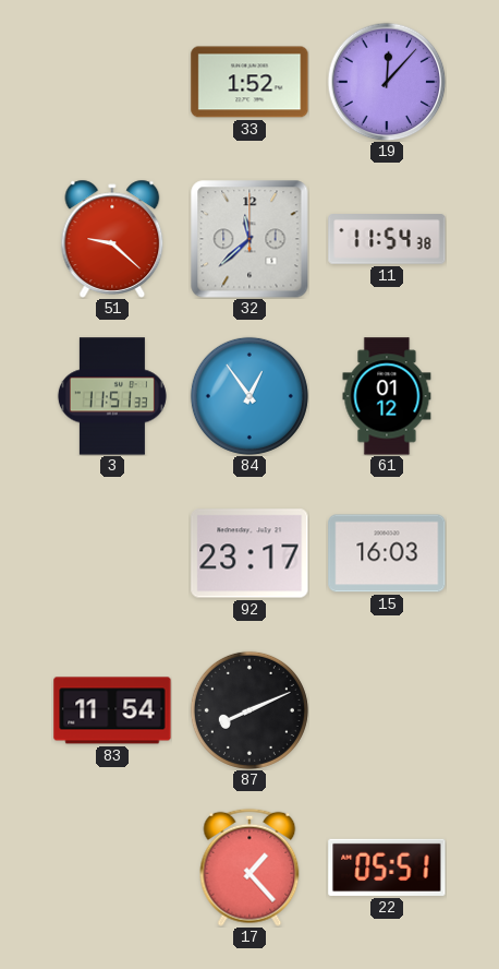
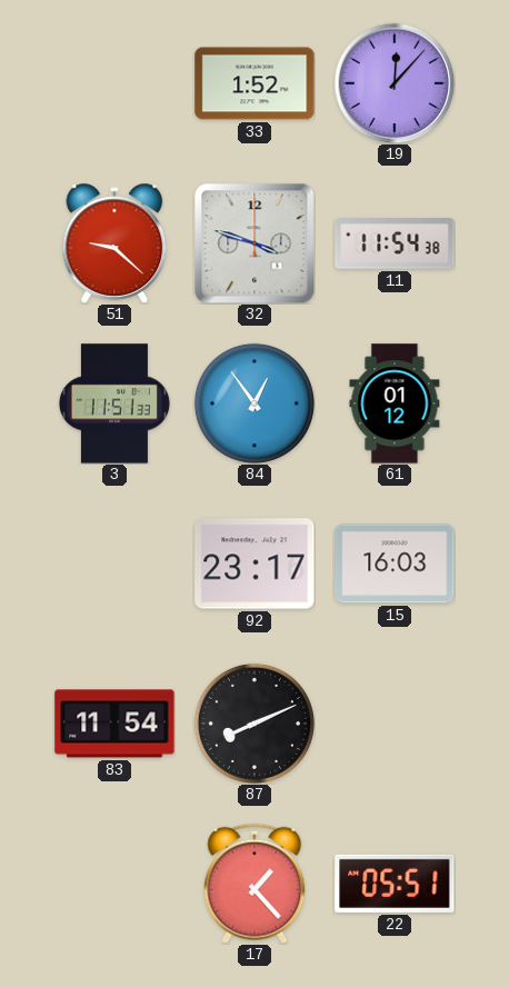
32: 11:38 -> 3:48 (255, 243)
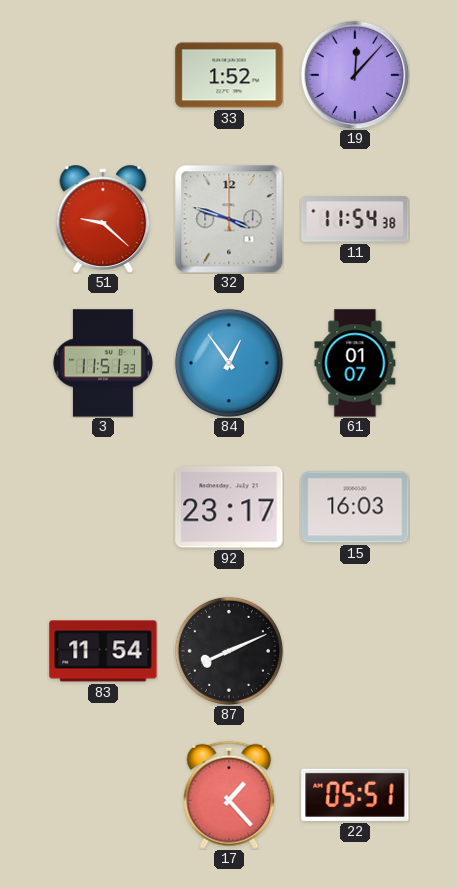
61: 01:12 -> 01:07 (355, 363)
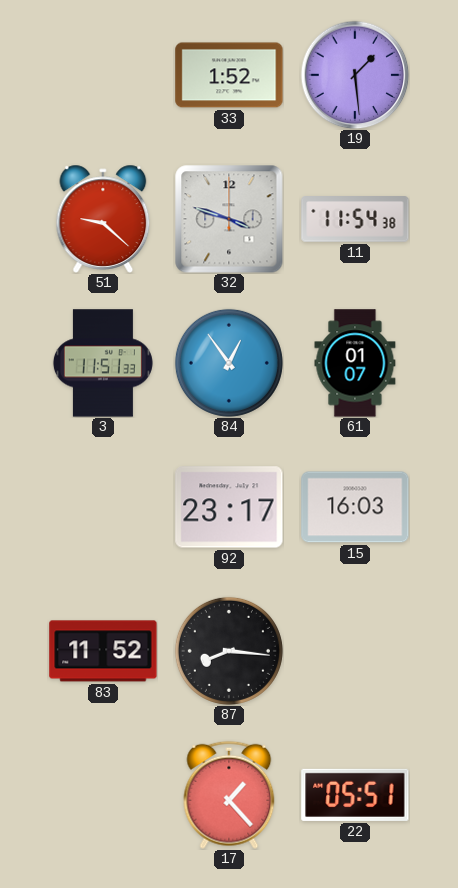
19: 12:07 -> 1:29 (355, 75)
83: 11:54 -> 11:52 (103, 651)
87: 8:11 -> 8:16 (229, 651)
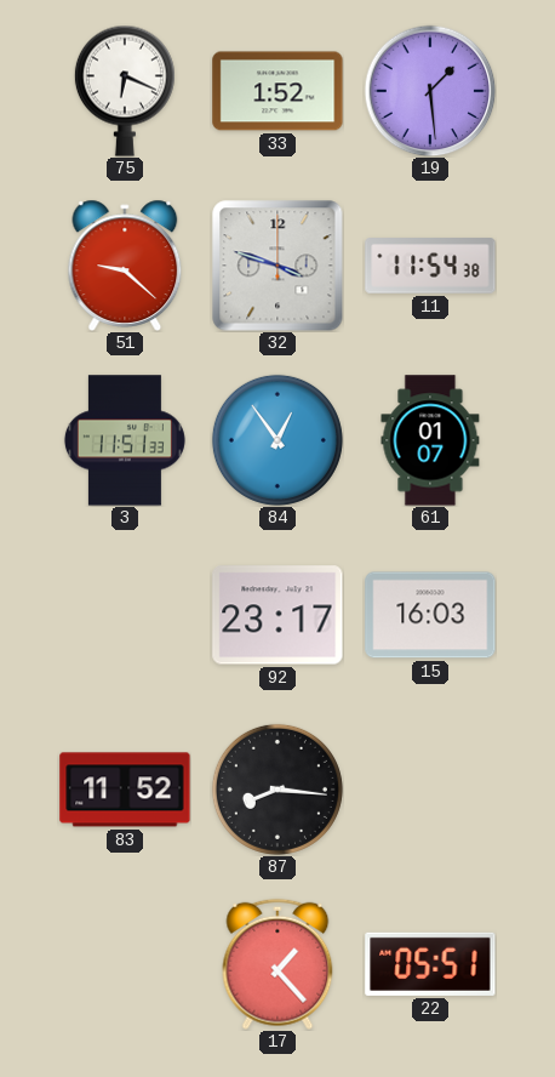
75: none -> 6:19 (125, 91)
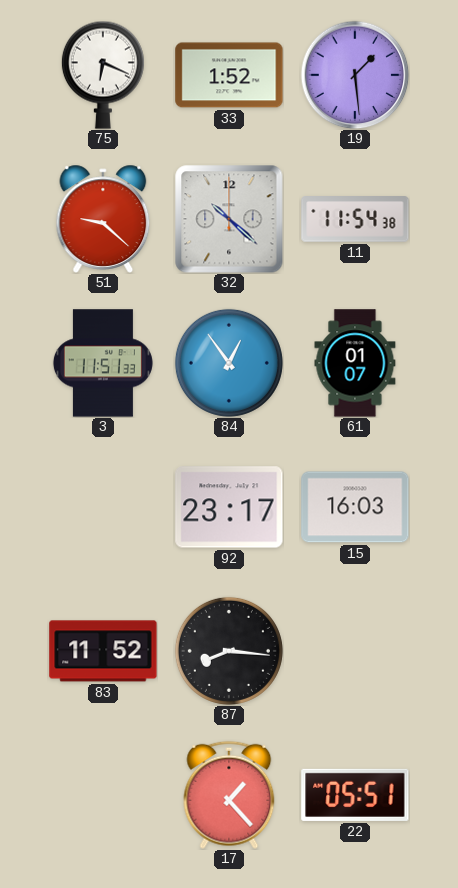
32: 3:48 -> 10:22 (229, 219)
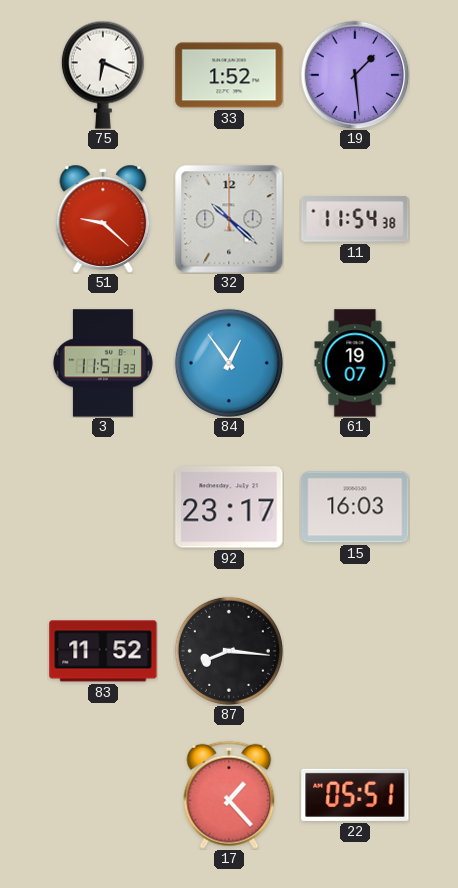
61: 01:07 -> 19:07 (355, 363)
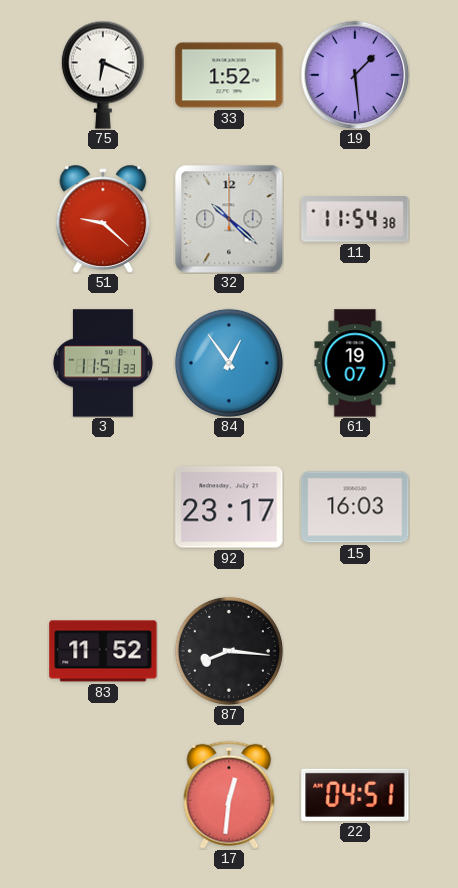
17: 1:23 -> 12:31 (229, 795)
22: 05:51 -> 04:51 (355, 795)
